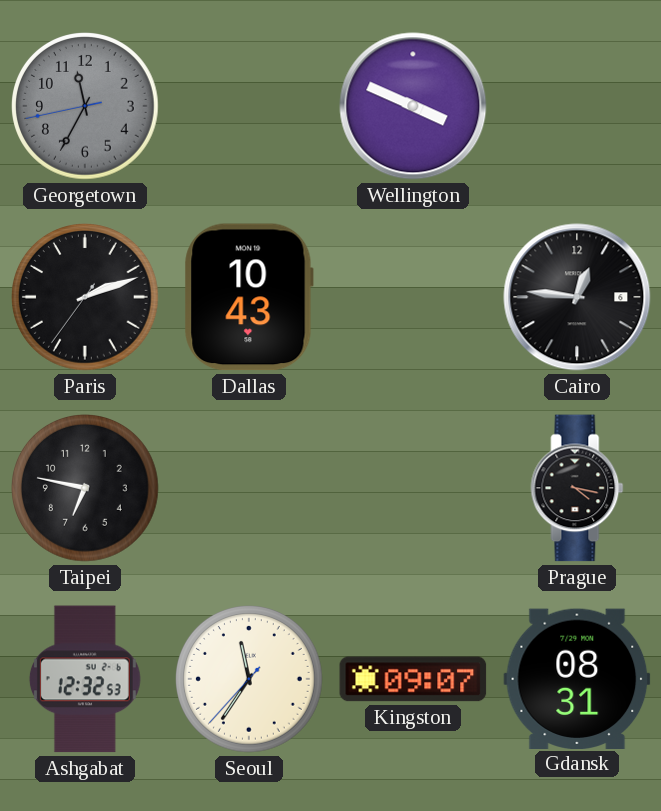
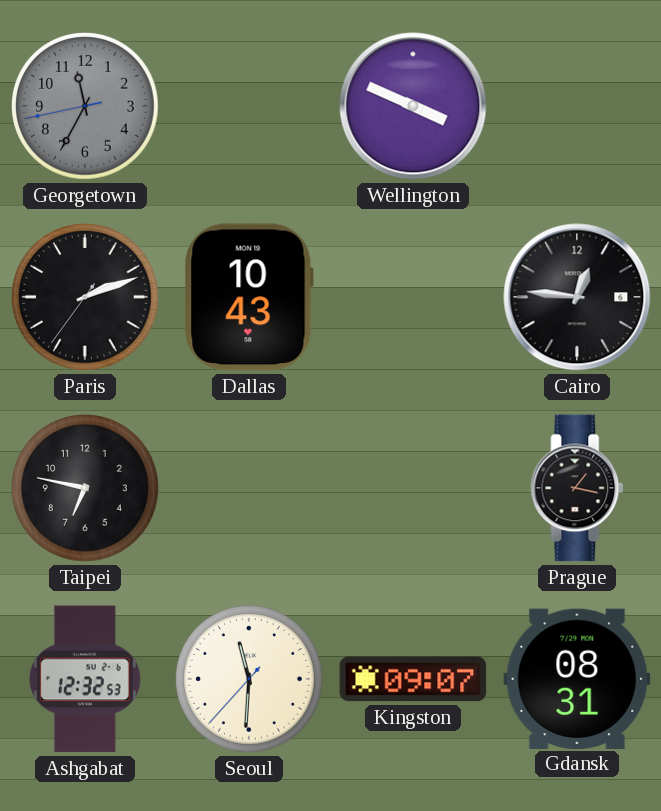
Prague: 4:17 -> 1:17 (577, 488)
Seoul: 11:35 -> 11:30 (250, 680)
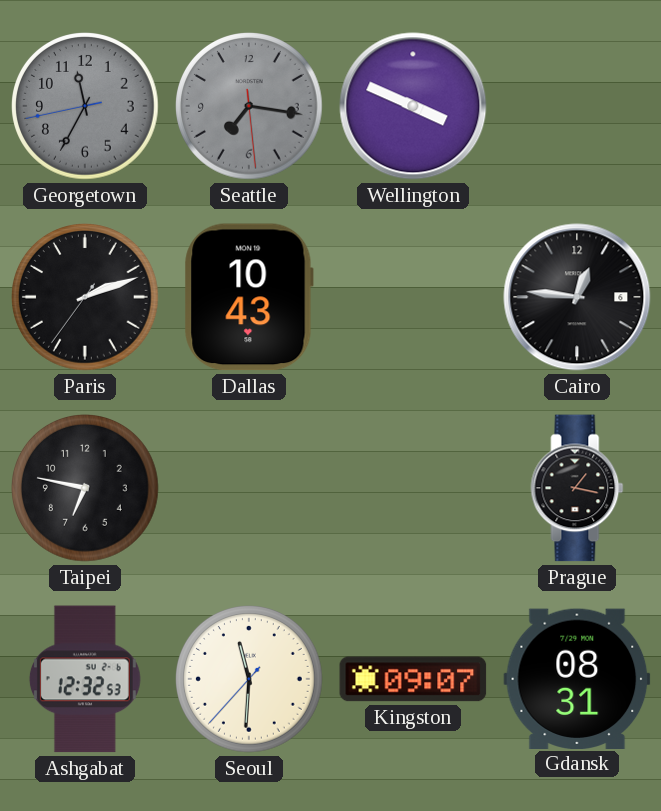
Seattle: none -> 7:16 (250, 107)
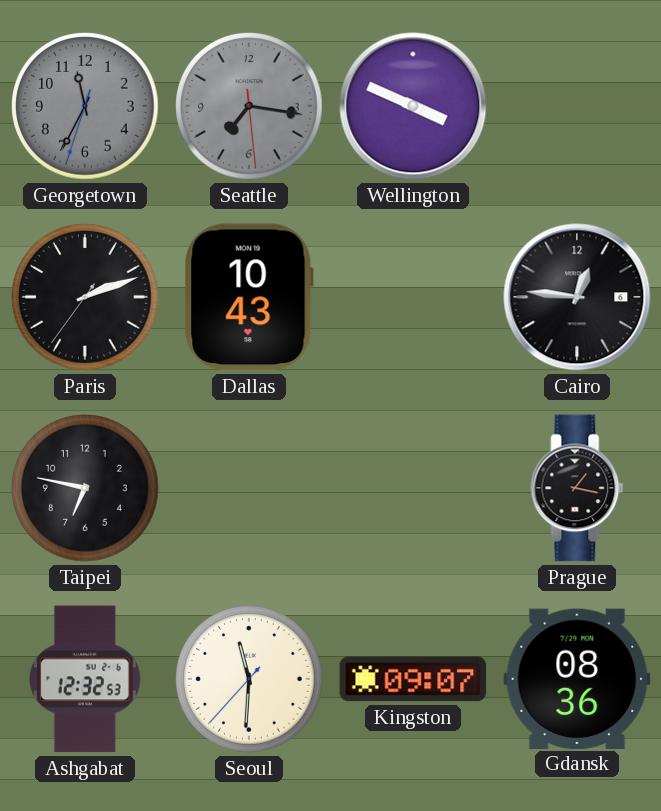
Georgetown: 11:34:43 -> 11:34:33 (86, 107)
Gdansk: 08:31 -> 08:36 (577, 678)
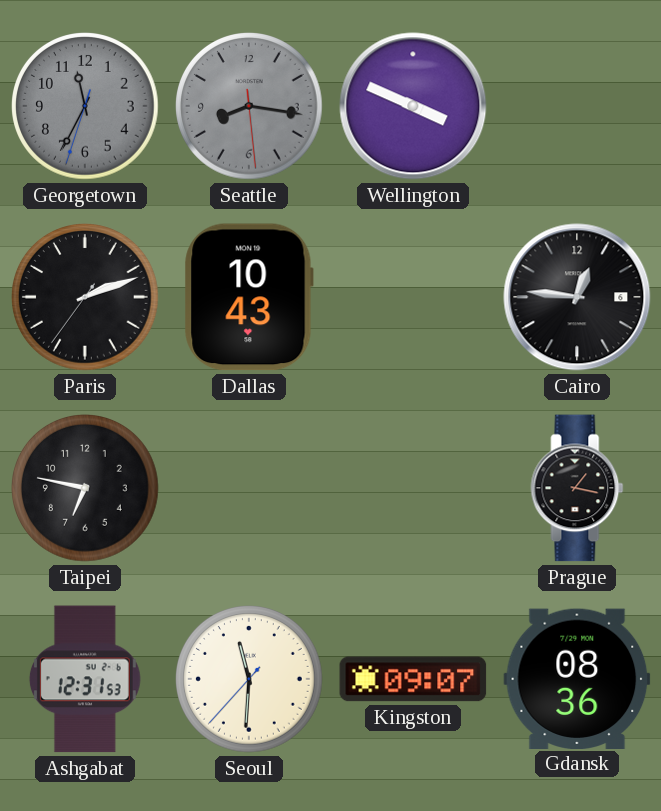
Seattle: 7:16 -> 8:16 (250, 107)
Ashgabat: 12:32 -> 12:31 (85, 679)
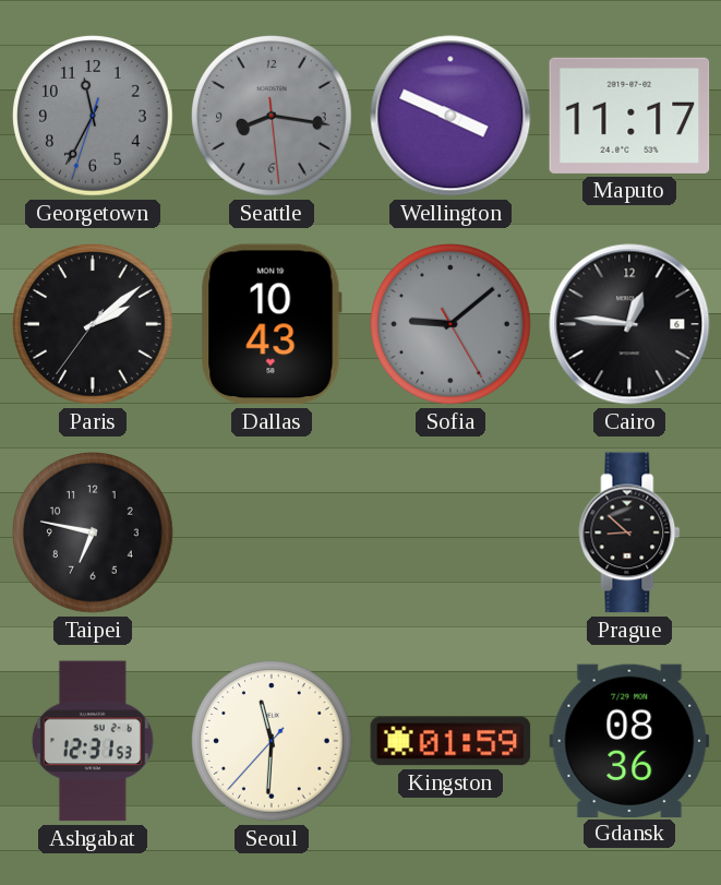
Maputo: none -> 11:17 (629, 116)
Paris: 2:11 -> 2:08 (94, 325)
Sofia: none -> 9:08 (452, 325)
Prague: 1:17 -> 8:52 (629, 533)
Kingston: 09:07 -> 01:59 (450, 741)
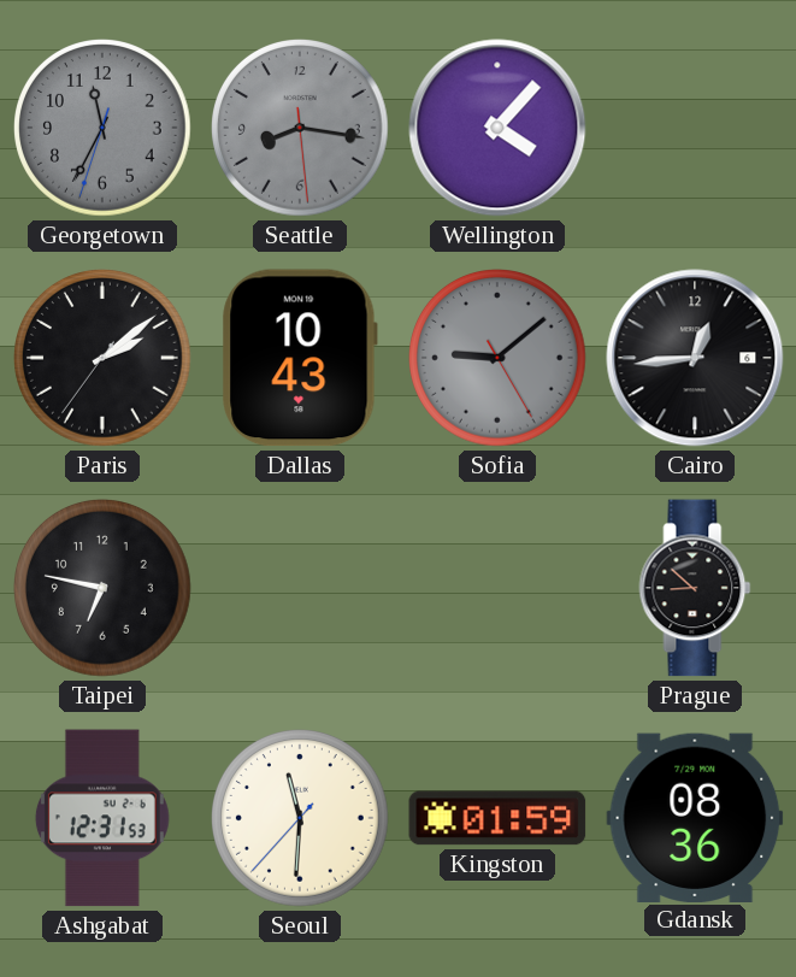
Wellington: 3:49 -> 4:07 (497, 128)
Maputo: 11:17 -> none (629, 116)
Cairo: 12:46 -> 12:44 (695, 358)
